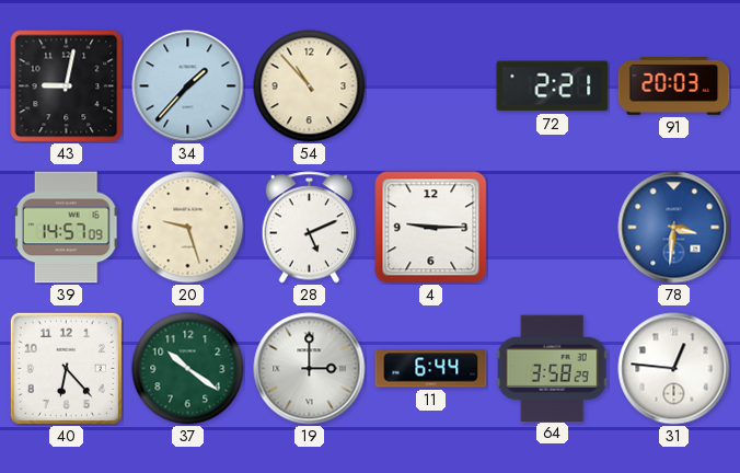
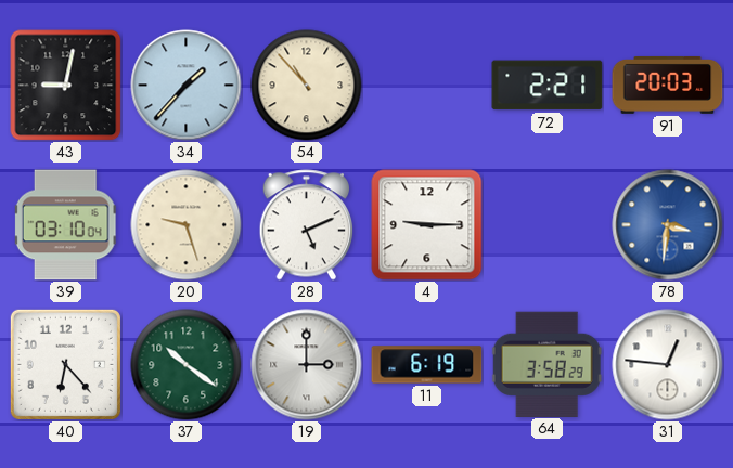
39: 14:57 -> 03:10 (65, 225)
11: 6:44 -> 6:19 (427, 365)
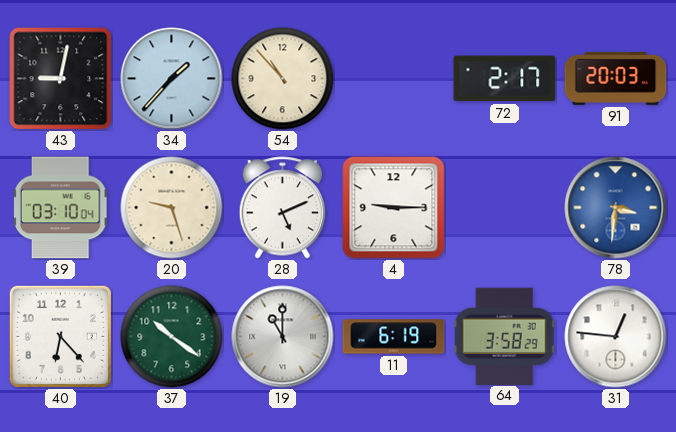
72: 2:21 -> 2:17 (505, 79)
19: 3:00 -> 11:00 (283, 337)
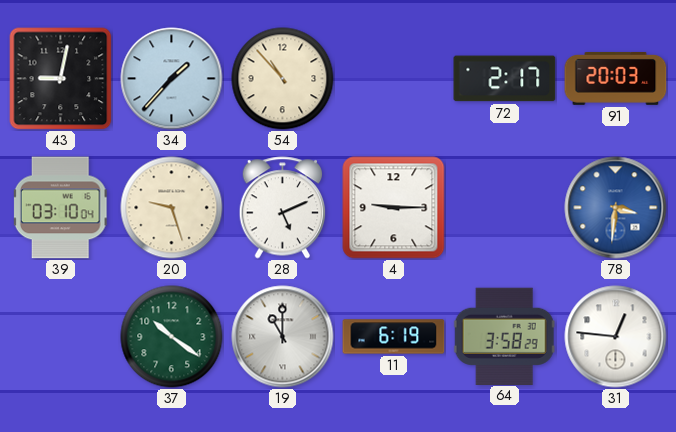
40: 6:23 -> none (60, 336)
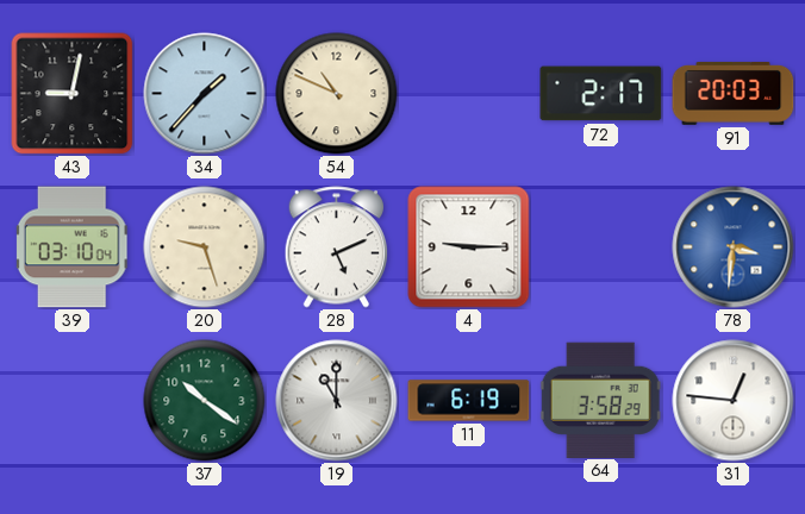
54: 10:53 -> 10:49 (337, 94)
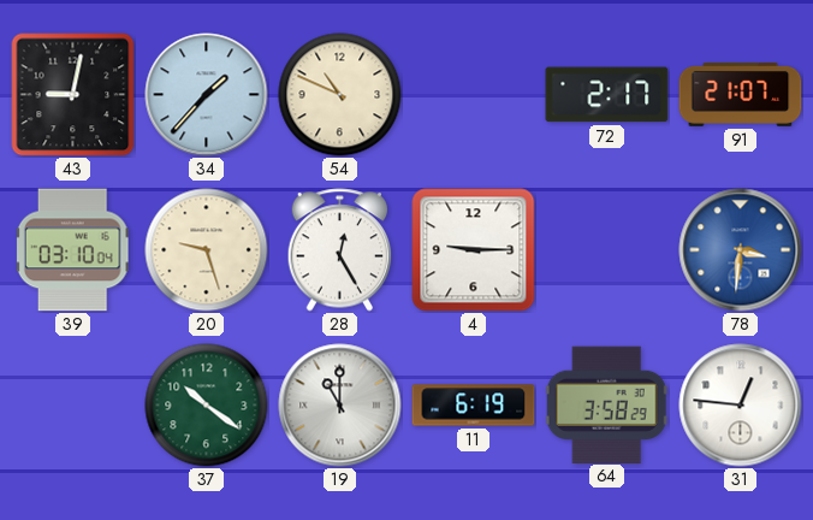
91: 20:03 -> 21:07 (741, 94)
28: 5:11 -> 12:25 (340, 250)
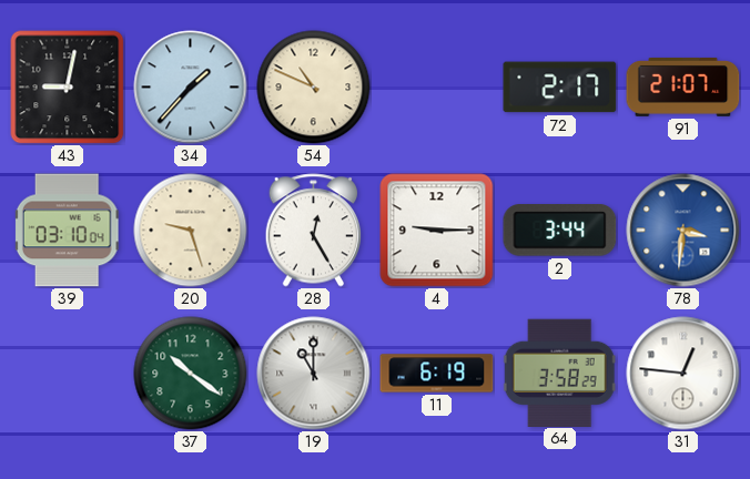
2: none -> 3:44 (560, 231)
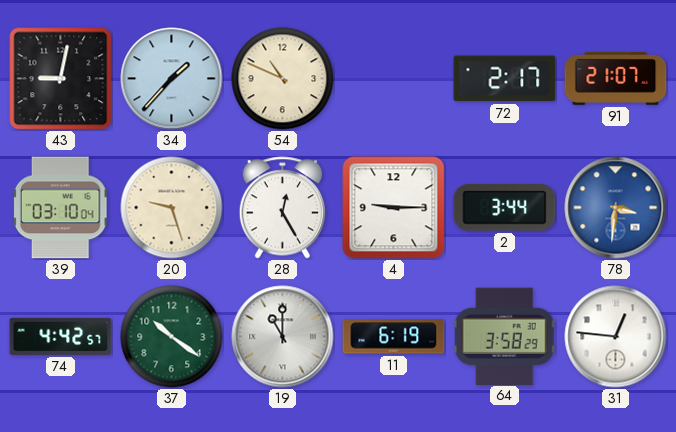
74: none -> 4:42 (61, 336)
